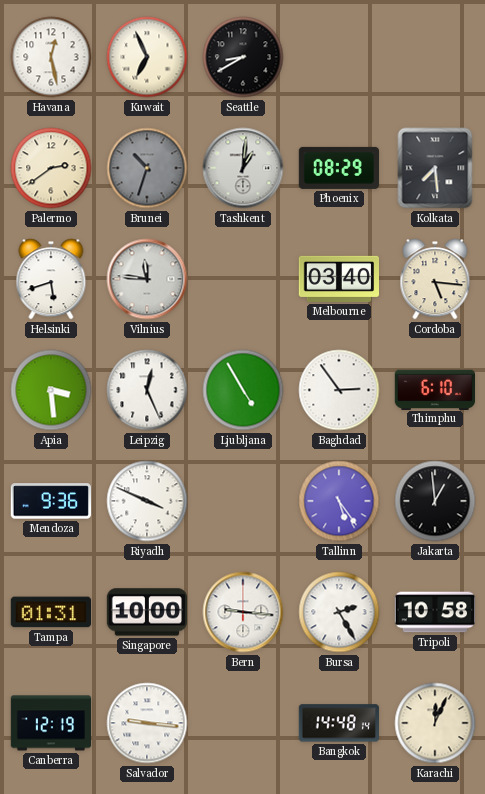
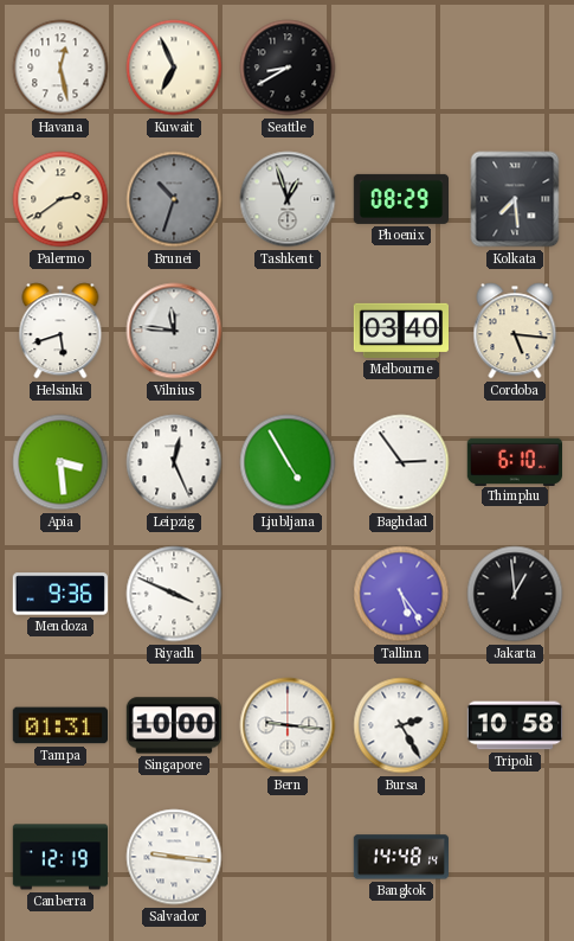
Tashkent: 1:01 -> 12:57 (288, 199)
Karachi: 12:04 -> none (435, 723)
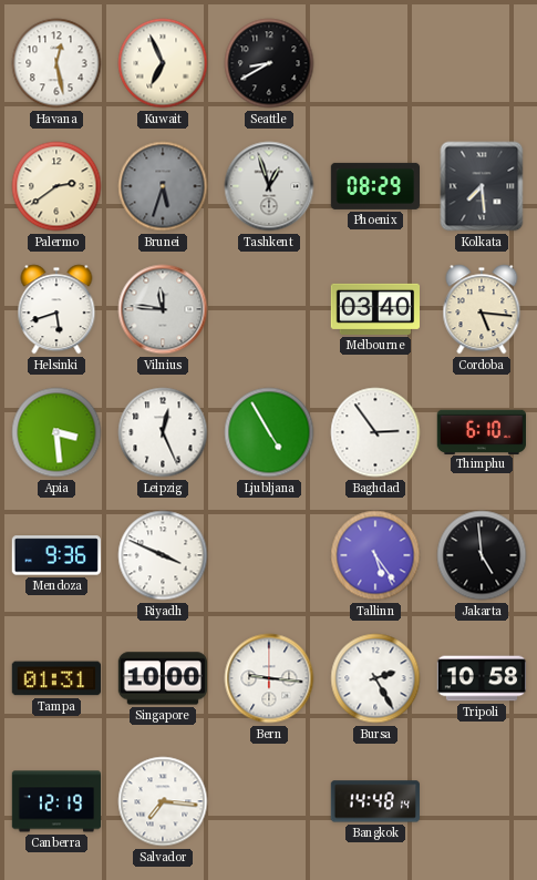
Brunei: 10:33 -> 5:33 (163, 186)
Jakarta: 12:59 -> 4:59 (482, 555)
Salvador: 9:16 -> 7:16 (163, 801)
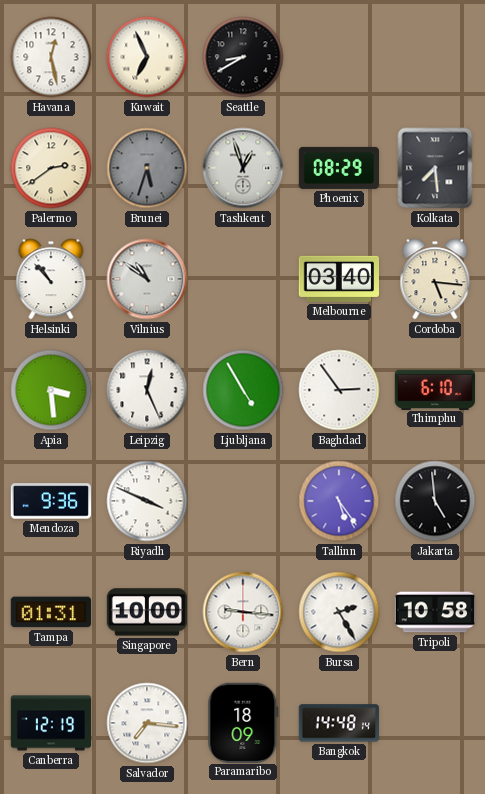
Helsinki: 5:42 -> 10:53 (51, 279)
Vilnius: 11:46 -> 10:51 (147, 279)
Paramaribo: none -> 18:09 (243, 722)
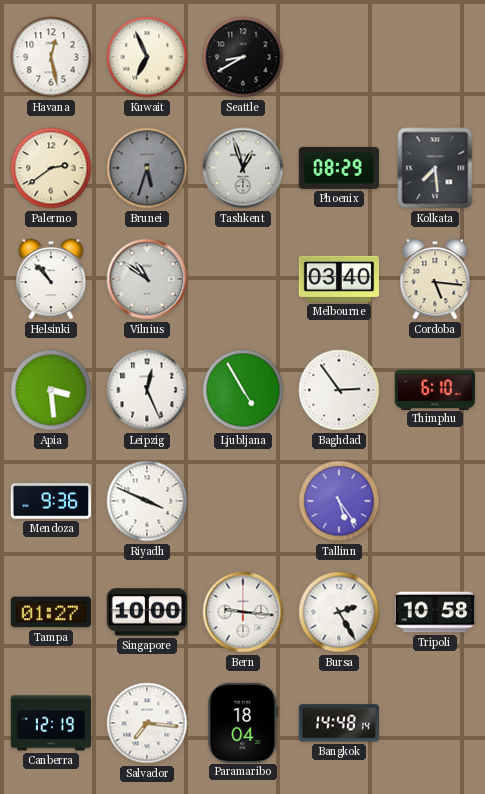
Jakarta: 4:59 -> none (435, 501)
Tampa: 01:31 -> 01:27 (50, 612)
Paramaribo: 18:09 -> 18:04 (243, 722)
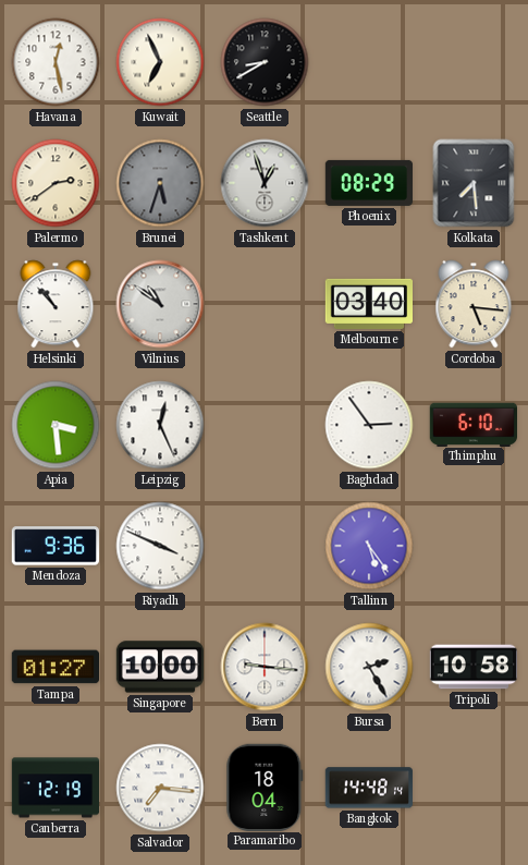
Ljubljana: 4:55 -> none (243, 390)
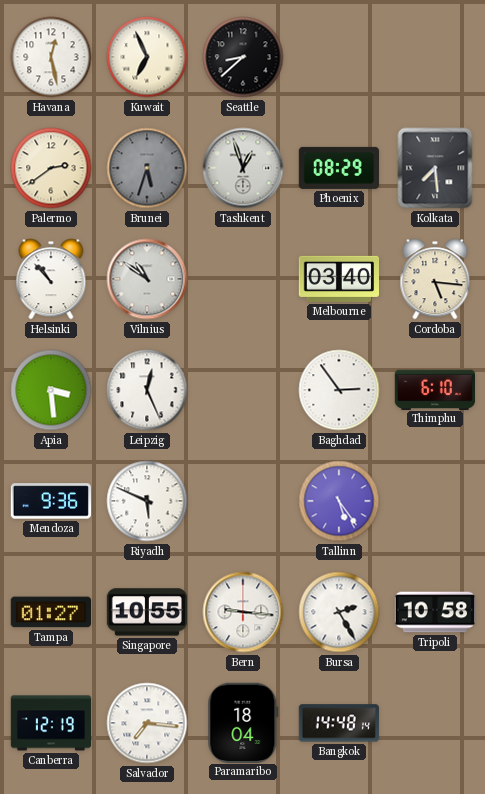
Seattle: 8:40 -> 8:38 (243, 57)
Riyadh: 3:49 -> 5:49 (147, 501)
Singapore: 10:00 -> 10:55 (146, 612)
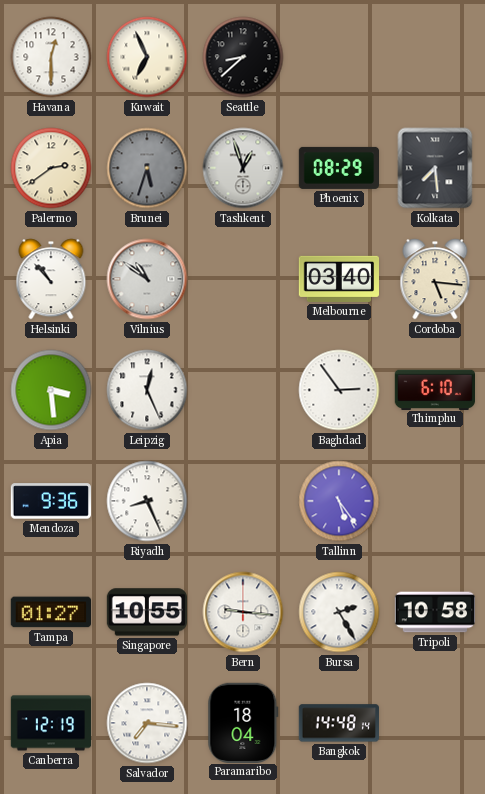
Havana: 12:28 -> 12:30 (51, 57)
Riyadh: 5:49 -> 8:26 (147, 501)
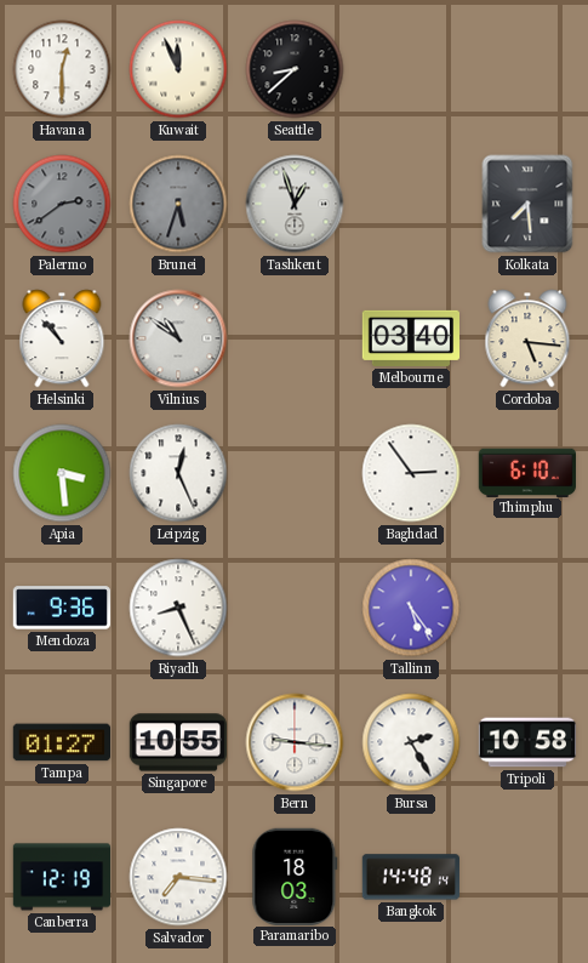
Kuwait: 6:56 -> 11:56 (178, 69)
Palermo dial: cream -> grey (62, 204)
Phoenix: 08:29 -> none (338, 168)
Paramaribo: 18:04 -> 18:03 (295, 876)
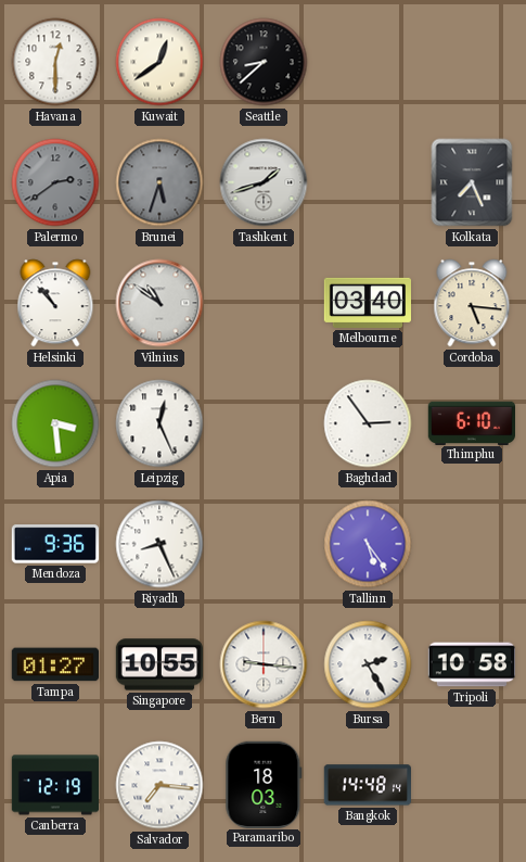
Kuwait: 11:56 -> 12:39 (159, 62)
Tashkent: 12:57 -> 1:42 (264, 182)
Kolkata: 7:29 -> 7:26 (472, 182)
